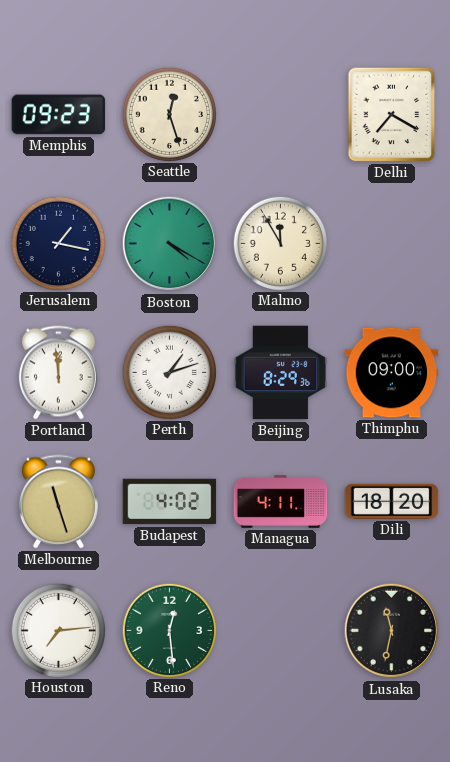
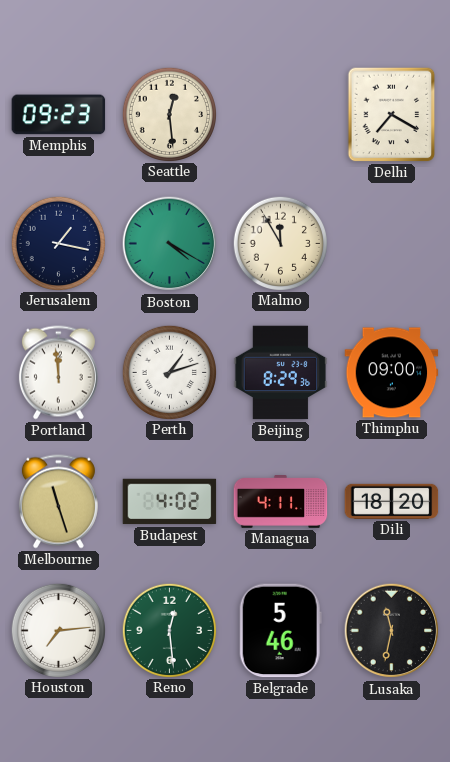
Seattle: 12:27 -> 12:29 (169, 114)
Belgrade: none -> 5:46 (280, 631)
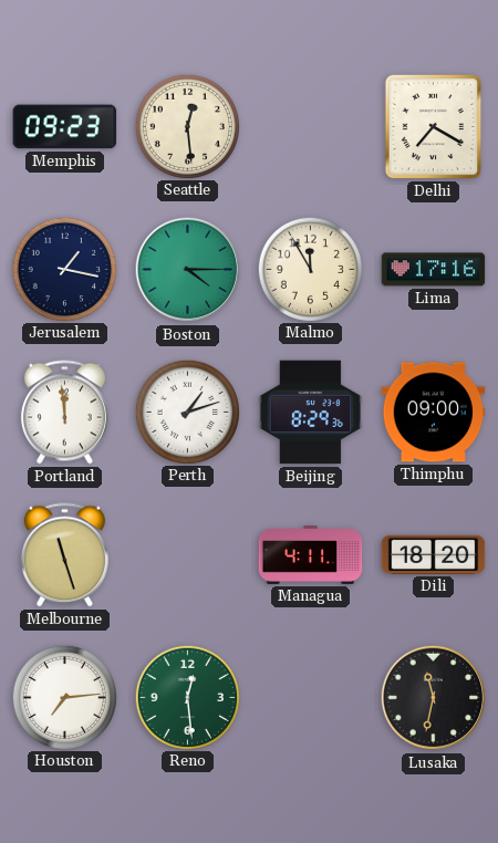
Boston: 4:20 -> 4:15 (188, 270)
Lima: none -> 17:16 (434, 270)
Budapest: 4:02 -> none (170, 502)
Belgrade: 5:46 -> none (280, 631)
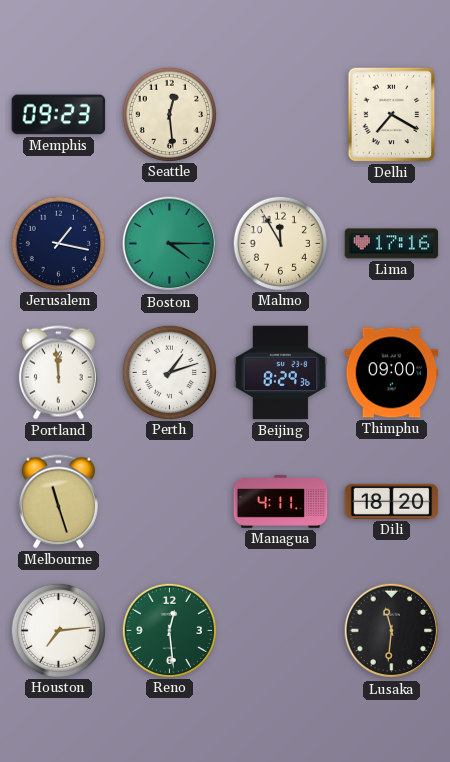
Lusaka: 11:32 -> 11:31 (392, 631)
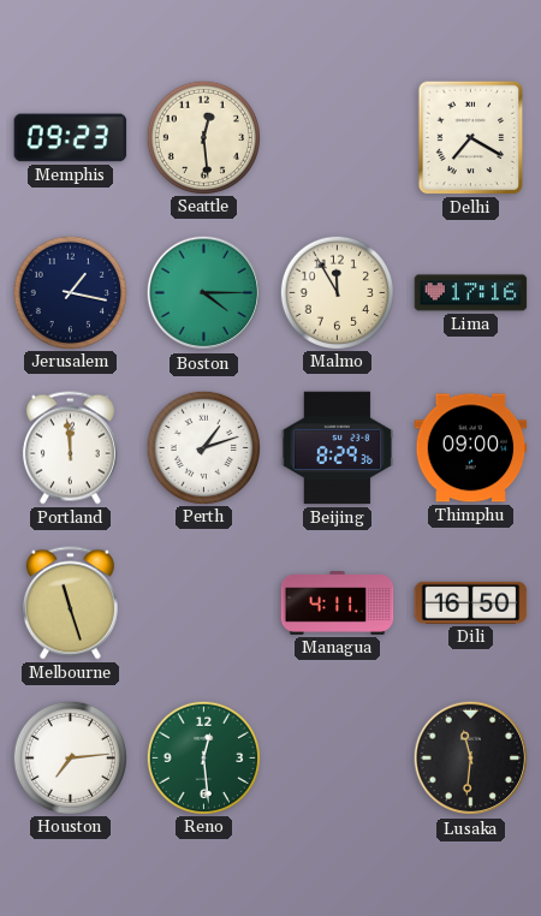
Dili: 18:20 -> 16:50 (471, 602)
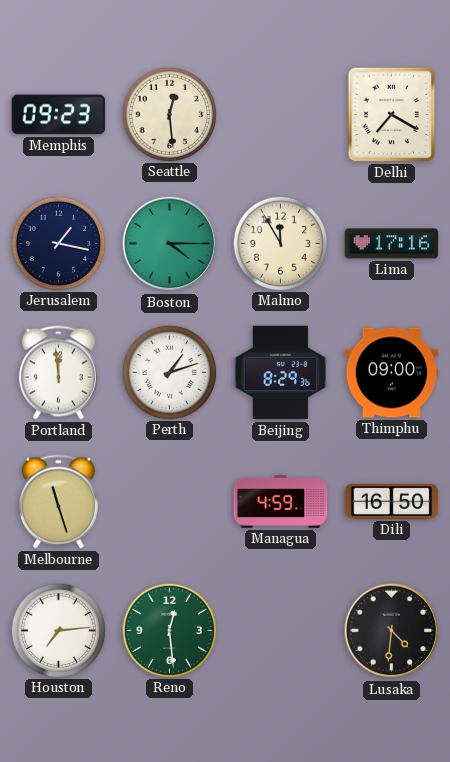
Managua: 4:11 -> 4:59 (281, 502)
Lusaka: 11:31 -> 4:31 (392, 631)
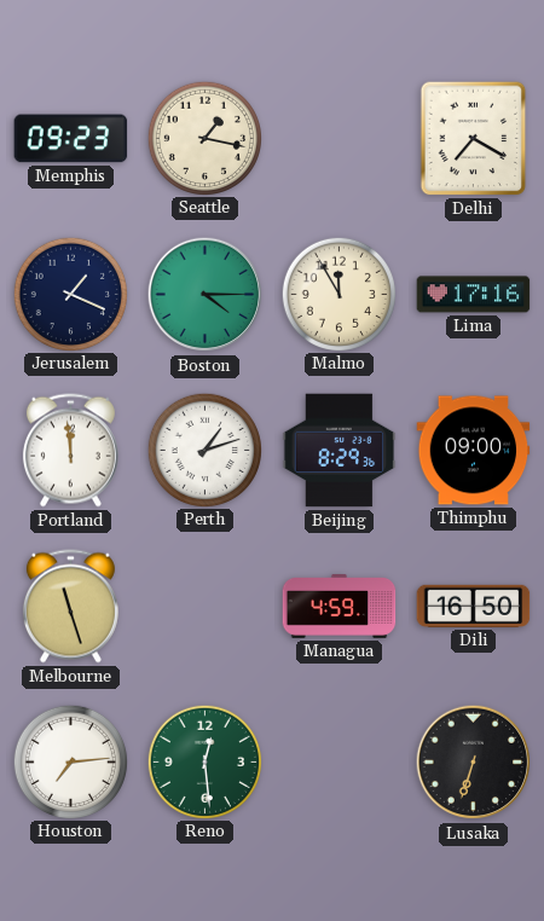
Seattle: 12:29 -> 1:17 (204, 138)
Jerusalem: 1:17 -> 1:19 (70, 294)
Lusaka: 4:31 -> 6:33 (474, 763)
